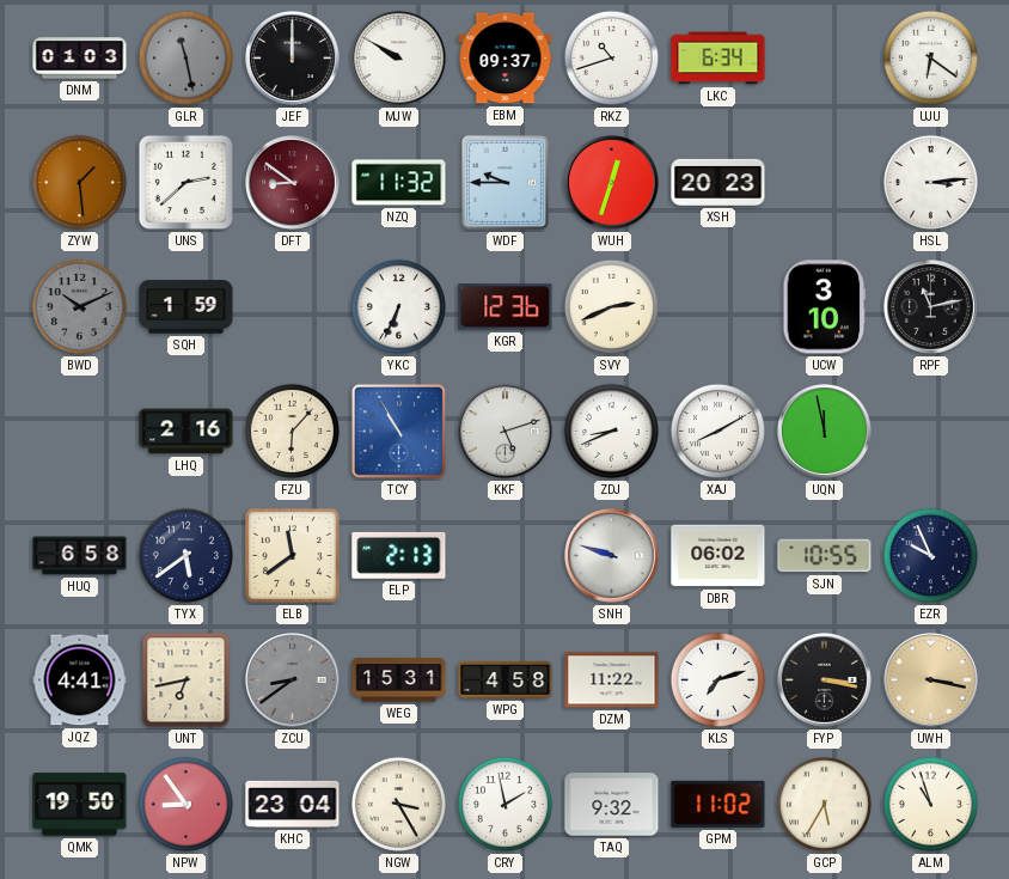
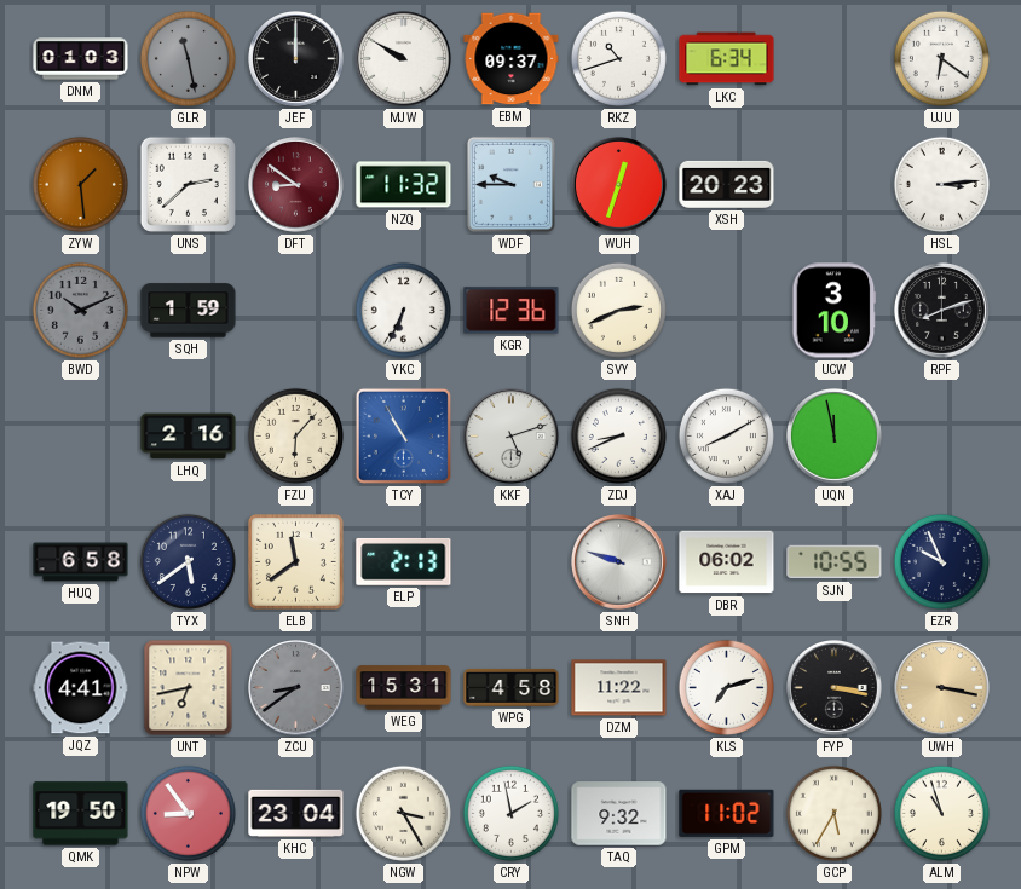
RPF: 11:13 -> 8:12 (942, 311)
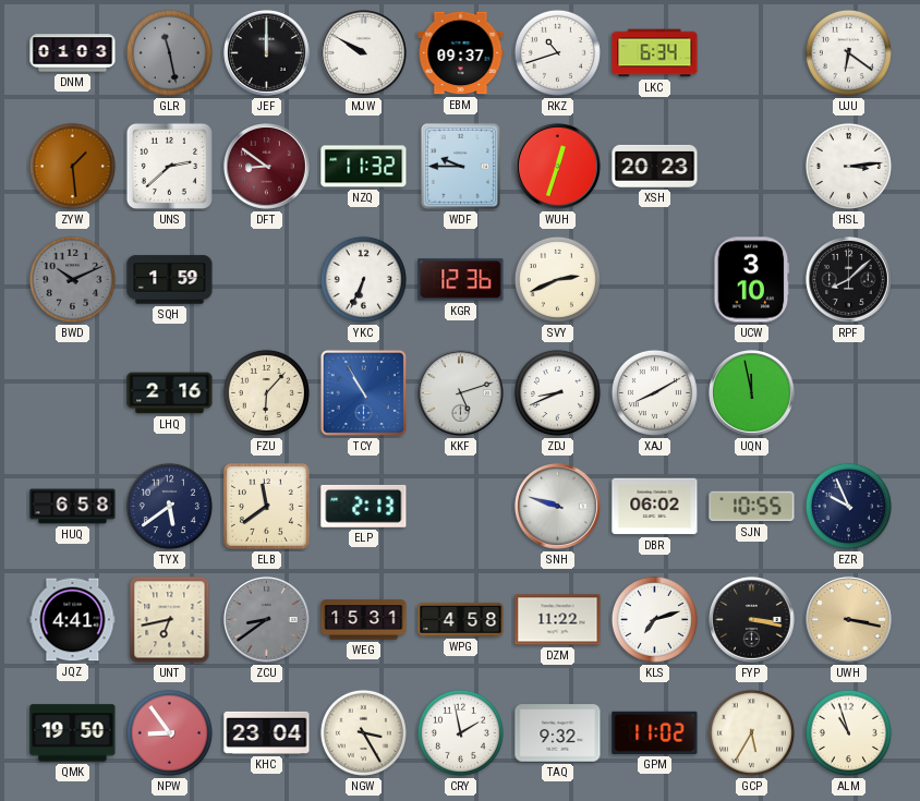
RPF: 8:12 -> 8:08 (849, 280)
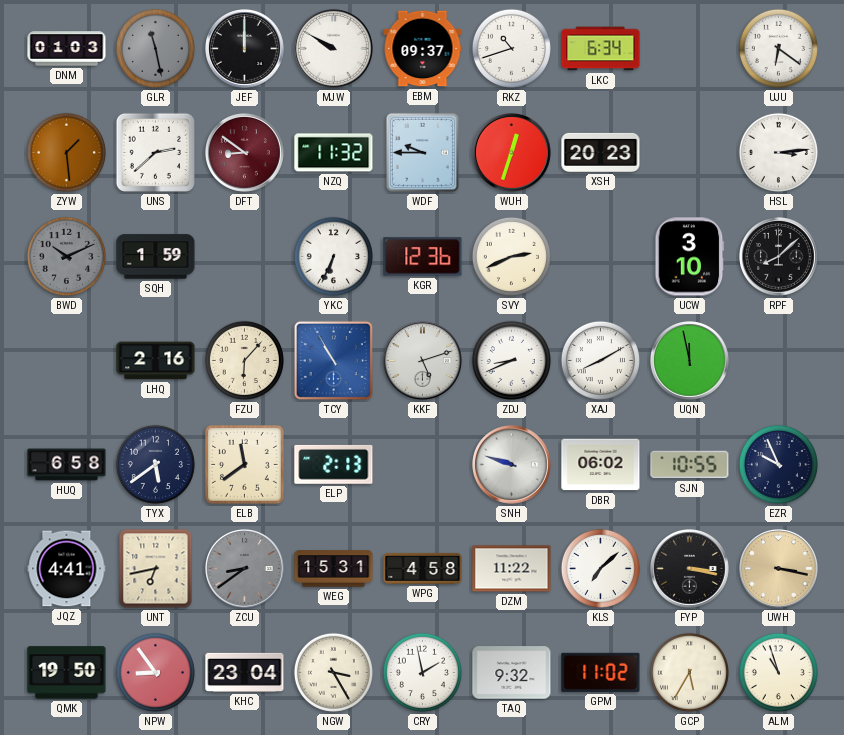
KLS: 7:12 -> 7:08 (600, 568)
